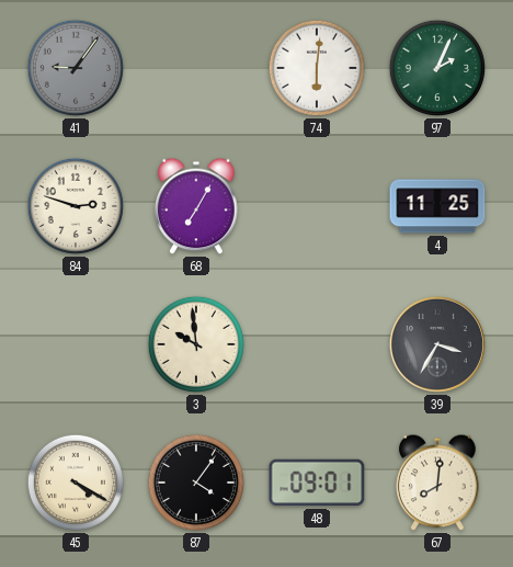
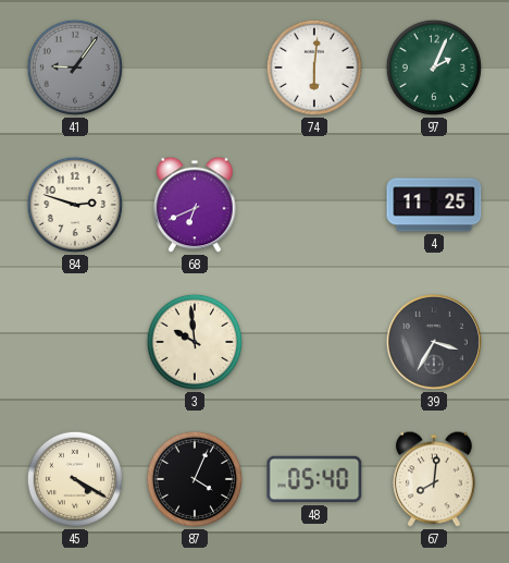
68: 7:05 -> 6:41 (195, 205)
87: 4:06 -> 4:04 (195, 479)
48: 09:01 -> 05:40 (314, 479)
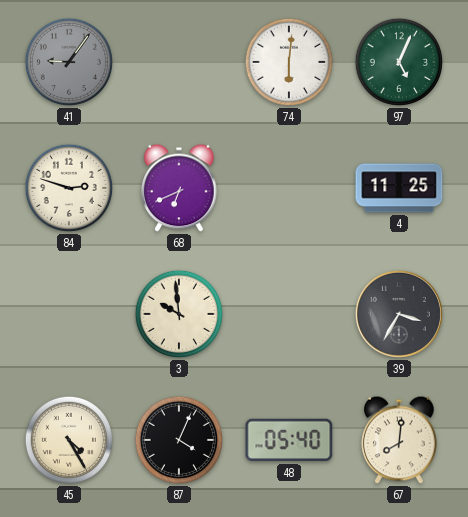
97: 2:04 -> 5:04 (399, 62)
45: 4:20 -> 4:25 (69, 440)
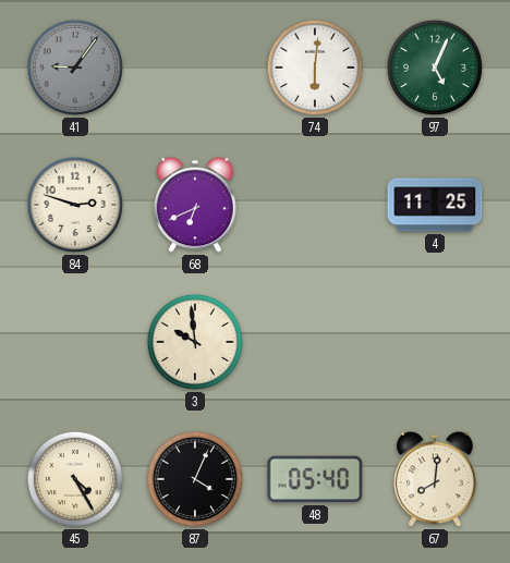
39: 3:35 -> none (399, 314)
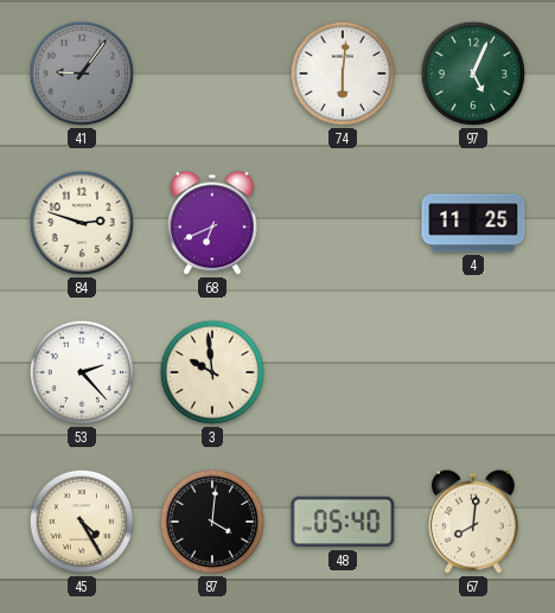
53: none -> 2:23 (82, 372)
87: 4:04 -> 4:01 (212, 522)
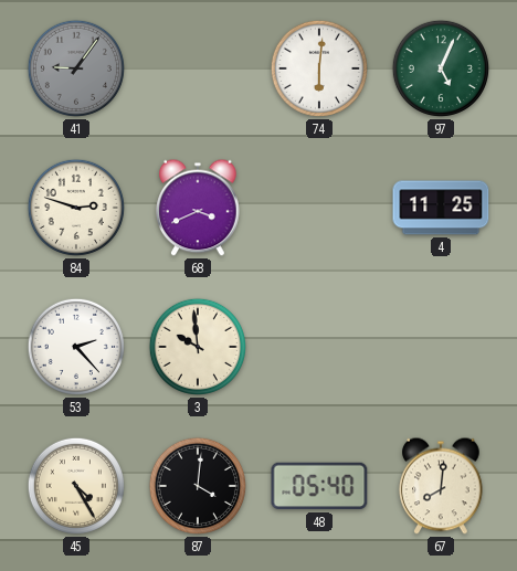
68: 6:41 -> 3:41 (198, 208)
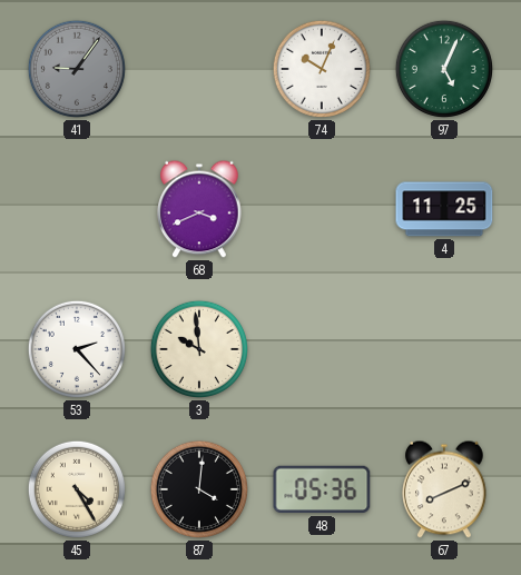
74: 6:01 -> 10:04 (322, 69)
84: 2:48 -> none (76, 208)
48: 05:40 -> 05:36 (322, 489)
67: 8:01 -> 8:11 (444, 489)
